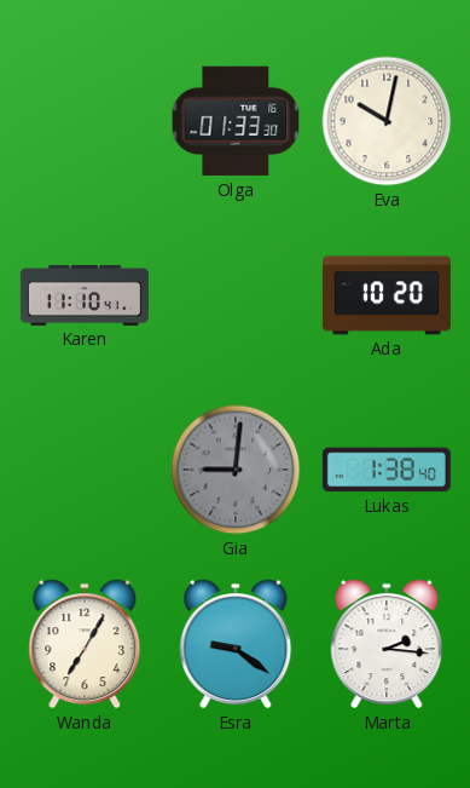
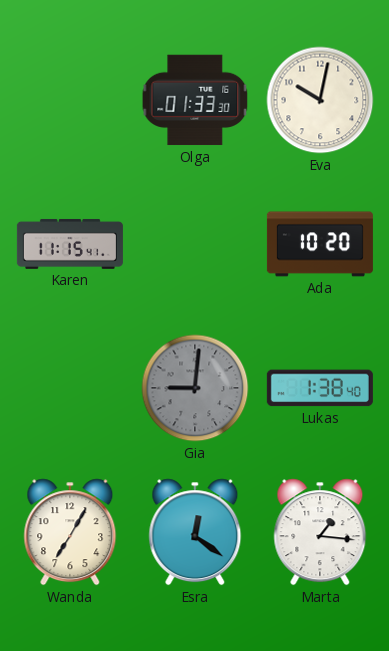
Karen: 11:10 -> 11:15 (70, 244)
Esra: 9:21 -> 12:21 (195, 532)
Marta: 2:16 -> 1:16 (320, 532)
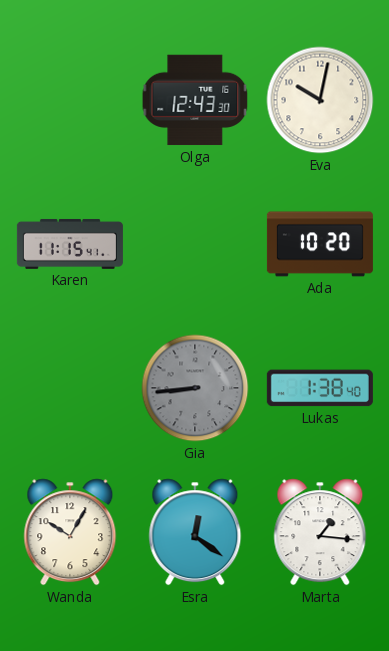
Olga: 01:33 -> 12:43 (195, 100)
Gia: 9:01 -> 8:44 (195, 388)
Wanda: 7:05 -> 10:05 (70, 532)
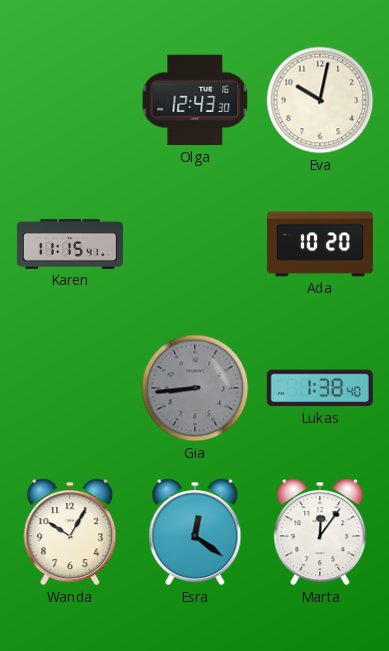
Marta: 1:16 -> 12:06 (320, 532)
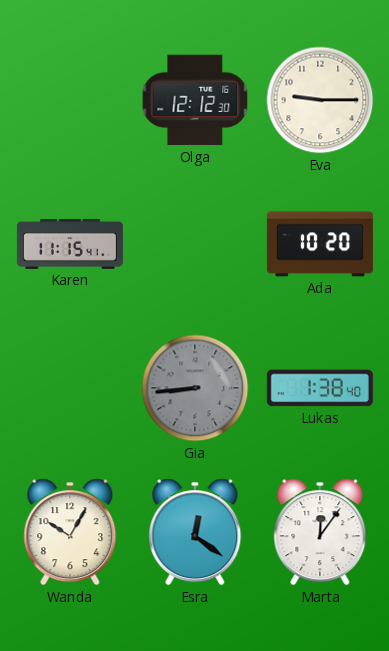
Olga: 12:43 -> 12:12 (195, 100)
Eva: 10:02 -> 9:15 (320, 100)
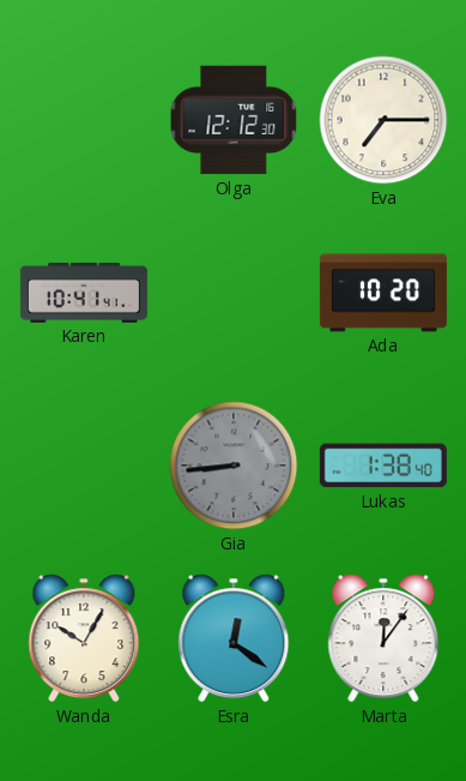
Eva: 9:15 -> 7:15 (383, 120)
Karen: 11:15 -> 10:41 (84, 293)
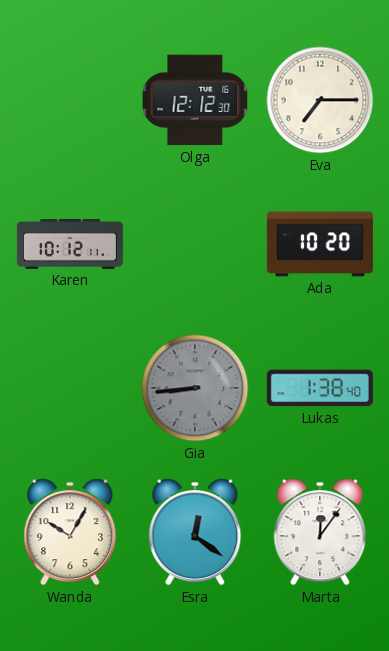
Karen: 10:41 -> 10:12 (70, 244)
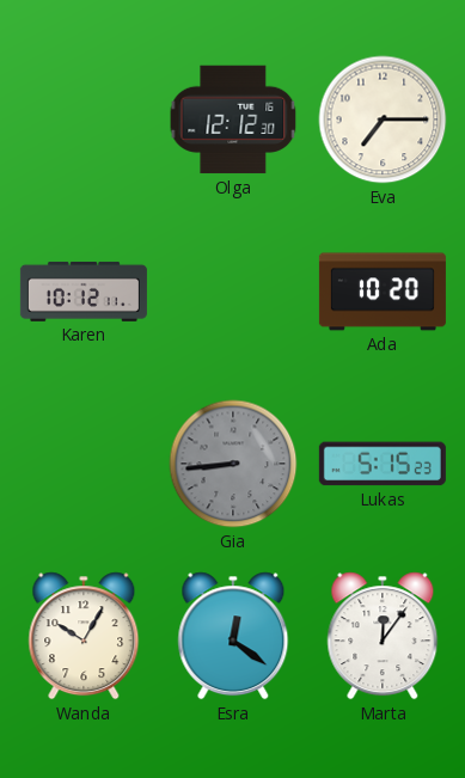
Lukas: 1:38 -> 5:15 (383, 464)
